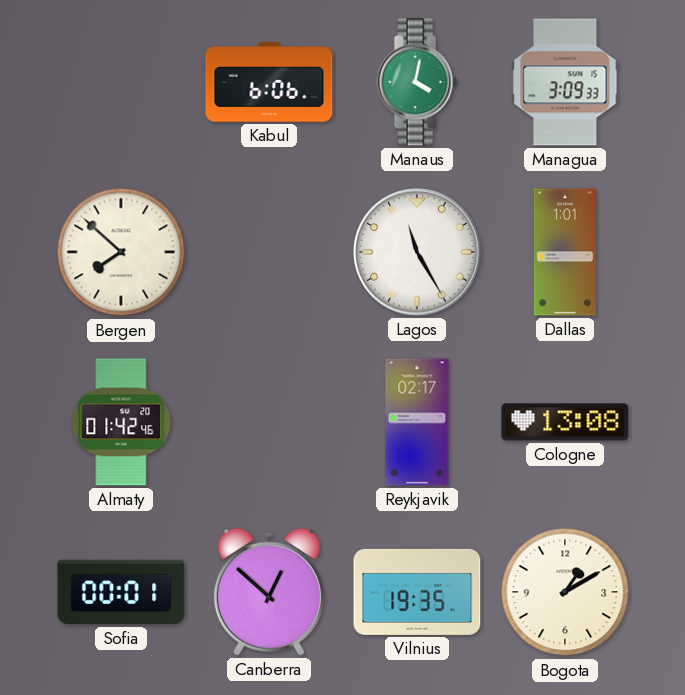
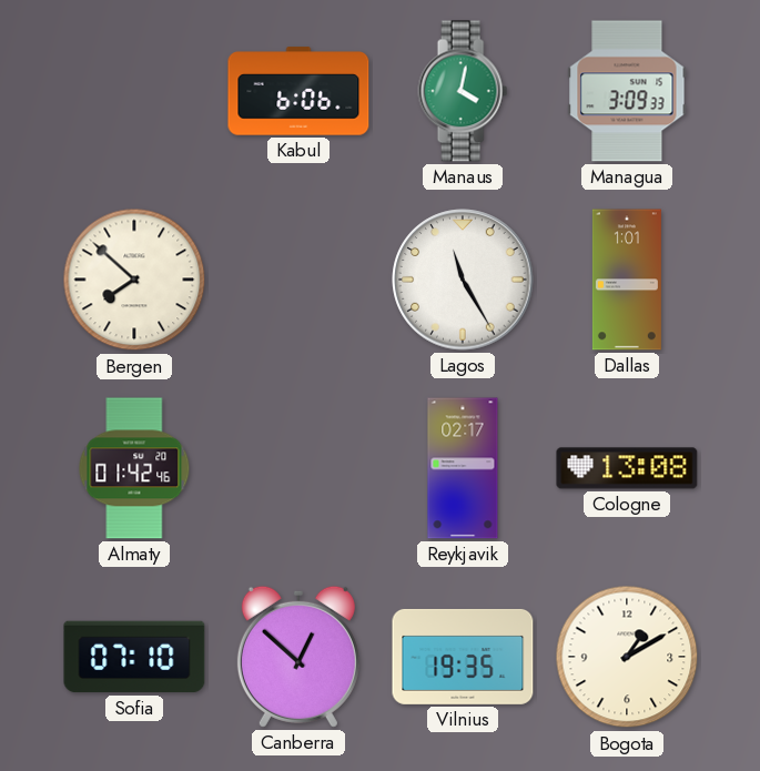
Sofia: 00:01 -> 07:10 (134, 657)
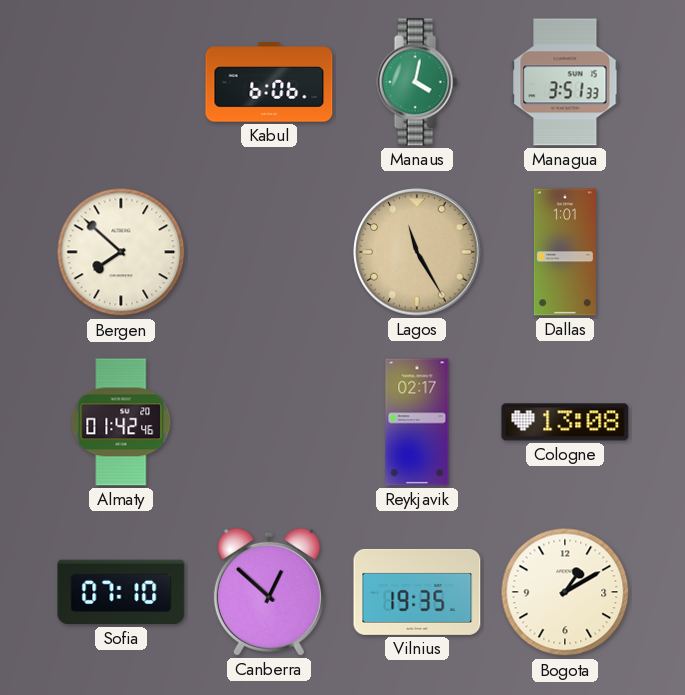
Managua: 3:09 -> 3:51 (565, 82)
Lagos dial: white -> champagne (417, 252)
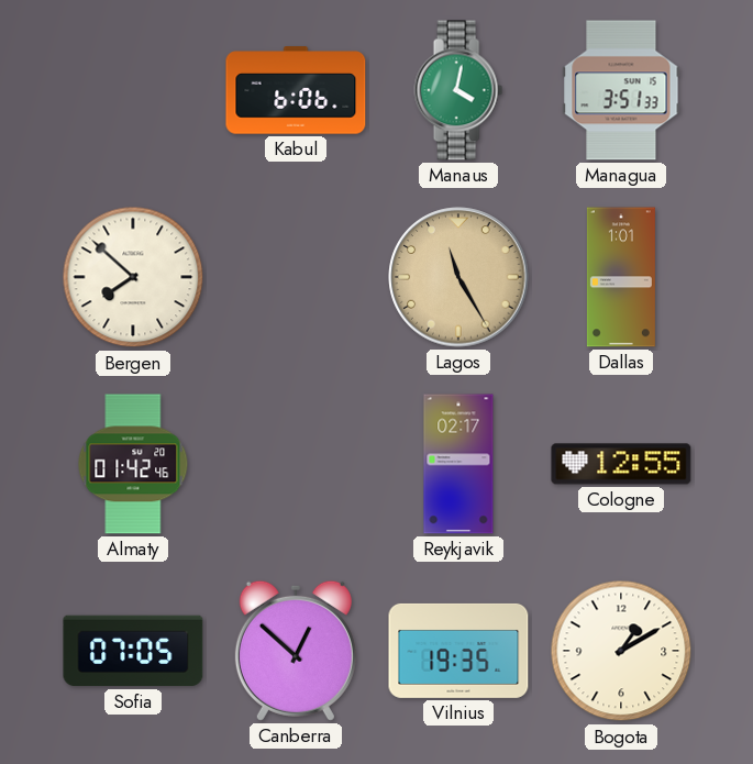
Cologne: 13:08 -> 12:55 (621, 464)
Sofia: 07:10 -> 07:05 (133, 651)
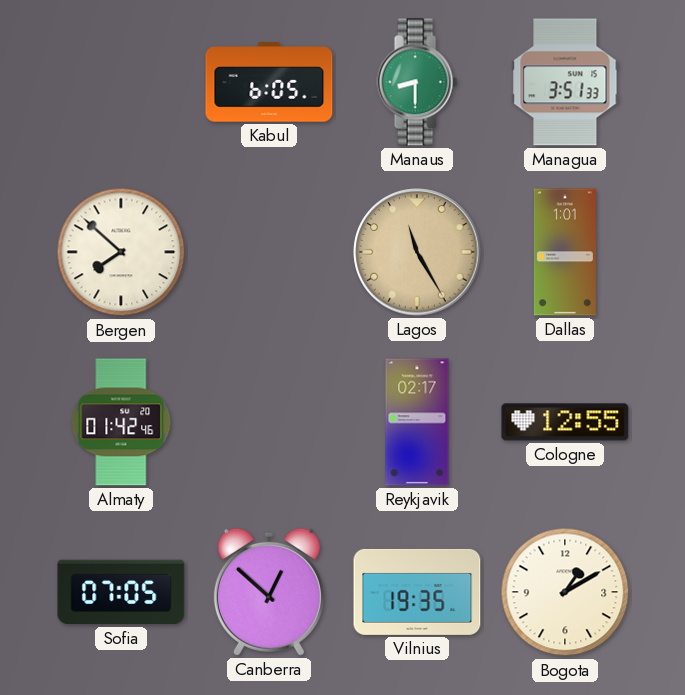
Kabul: 6:06 -> 6:05 (269, 82)
Manaus: 4:02 -> 8:30 (417, 82)
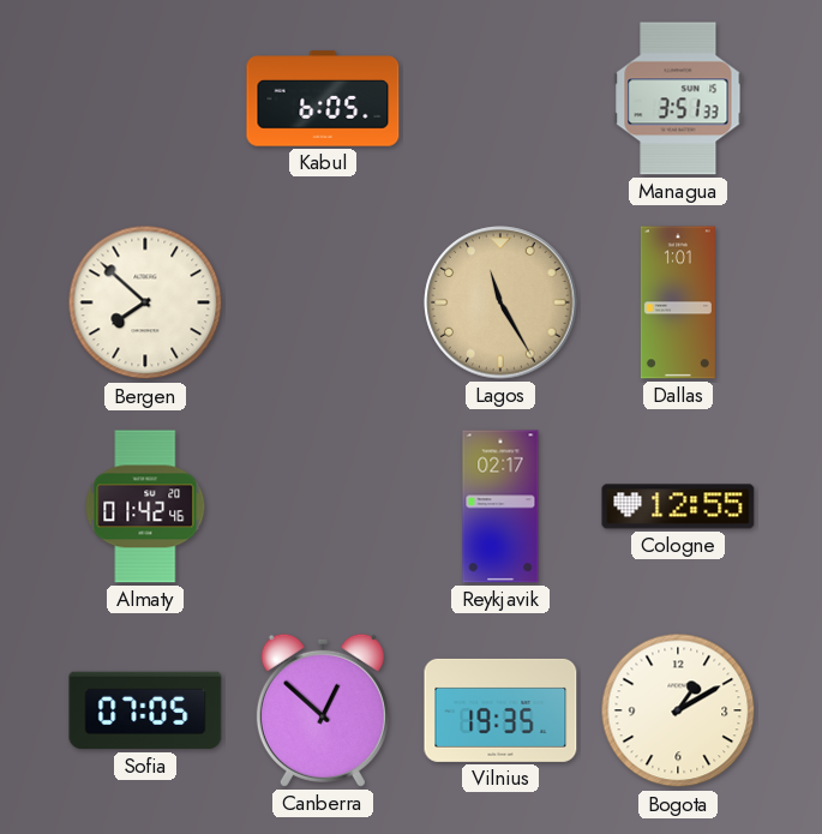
Manaus: 8:30 -> none (417, 82)
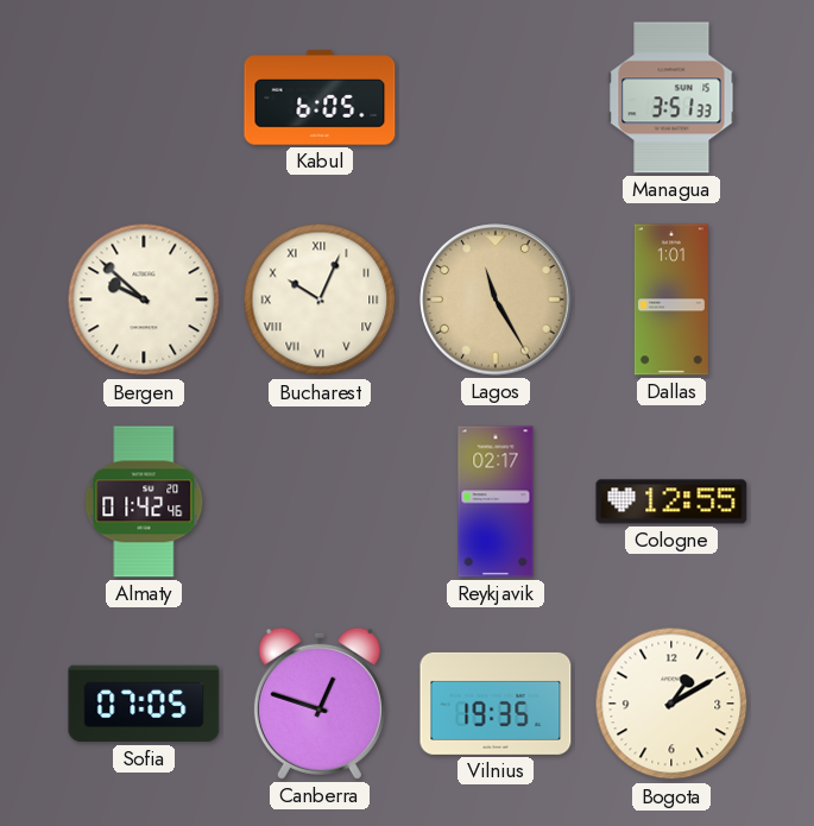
Bergen: 7:52 -> 9:52 (144, 299)
Bucharest: none -> 10:04 (320, 299)
Canberra: 12:52 -> 12:48 (320, 704)
